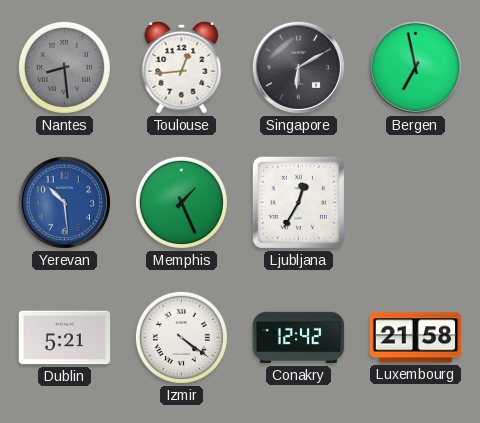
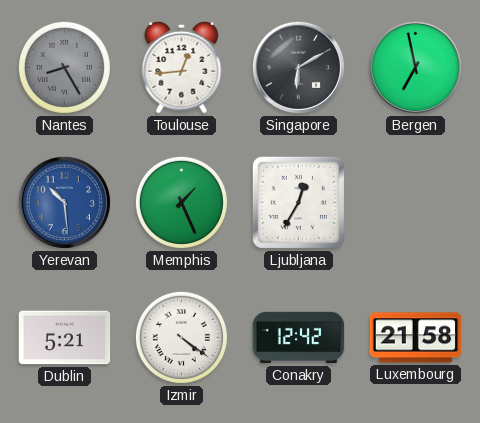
Nantes: 8:29 -> 8:25 (64, 67)
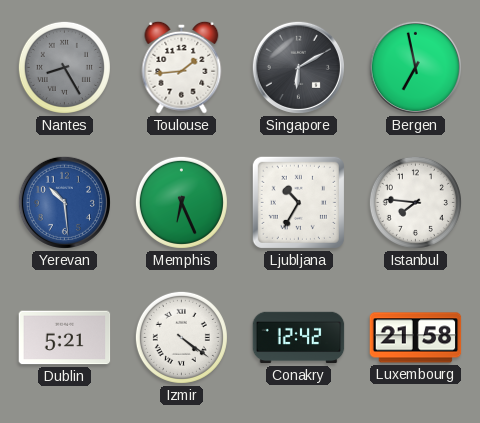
Toulouse: 12:44 -> 1:44 (182, 67)
Memphis: 1:26 -> 6:26 (181, 202)
Ljubljana: 12:35 -> 10:35 (298, 202)
Istanbul: none -> 7:46 (415, 202)
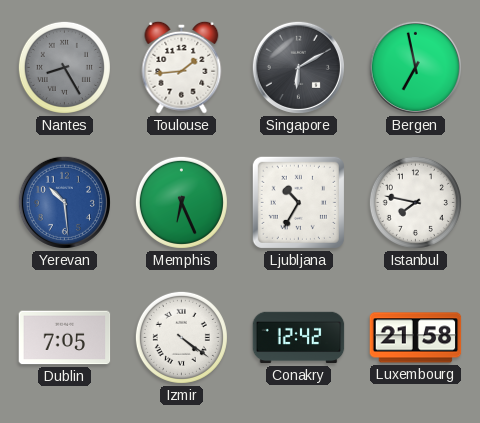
Istanbul: 7:46 -> 7:47 (415, 202)
Dublin: 5:21 -> 7:05 (65, 338)
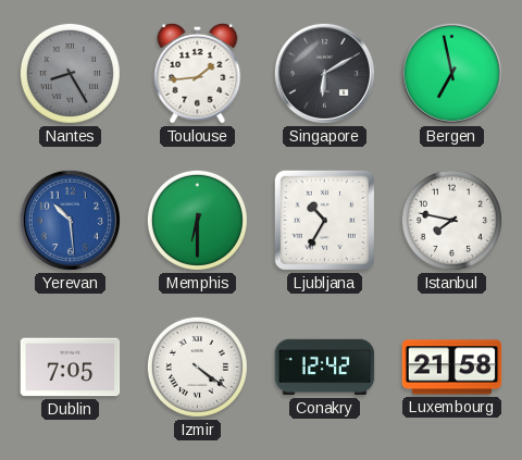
Memphis: 6:26 -> 6:30 (197, 220)
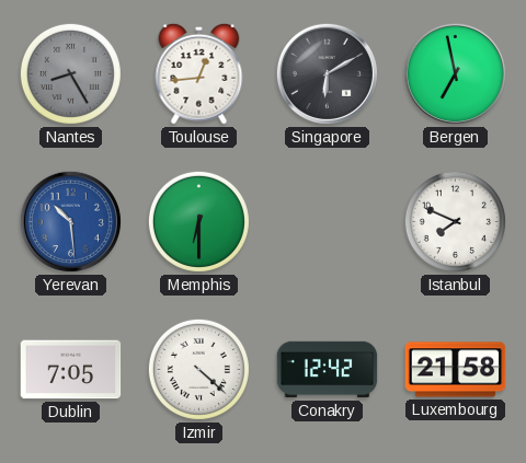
Toulouse: 1:44 -> 12:44 (199, 73)
Ljubljana: 10:35 -> none (324, 220)
Istanbul: 7:47 -> 7:49 (455, 221)
Izmir: 4:21 -> 4:22 (198, 369)
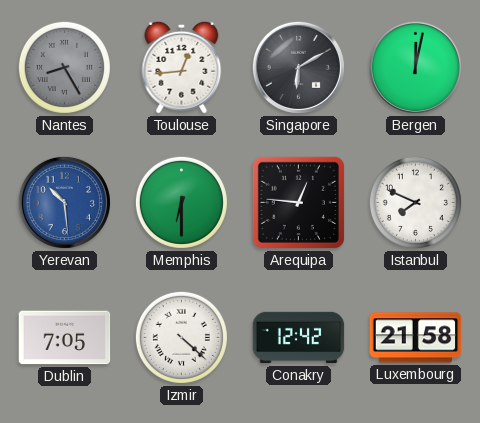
Bergen: 6:58 -> 12:02 (415, 67)
Arequipa: none -> 12:46 (298, 202)
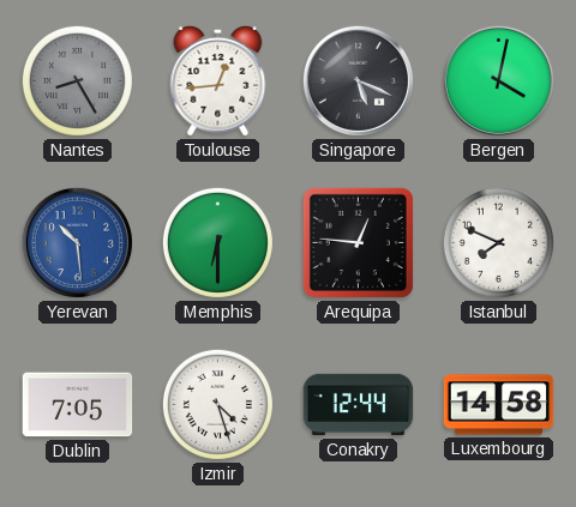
Singapore: 6:10 -> 5:19 (358, 80)
Bergen: 12:02 -> 4:02 (498, 80)
Izmir: 4:22 -> 4:27 (217, 404)
Conakry: 12:42 -> 12:44 (359, 405)
Luxembourg: 21:58 -> 14:58 (499, 405)
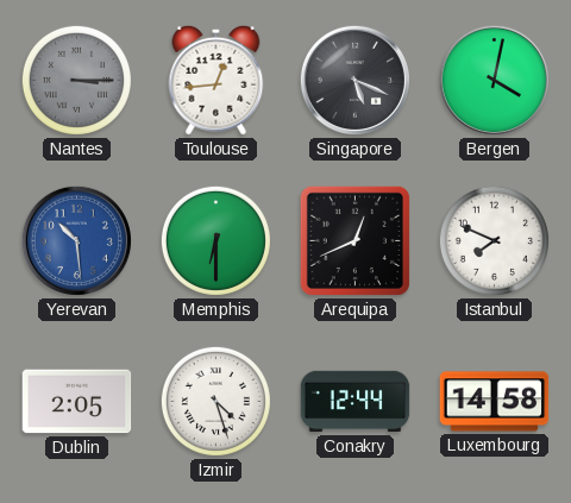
Nantes: 8:25 -> 3:15 (76, 80)
Arequipa: 12:46 -> 12:41 (354, 240)
Dublin: 7:05 -> 2:05 (77, 402)
